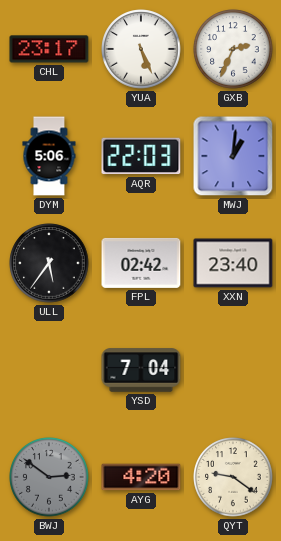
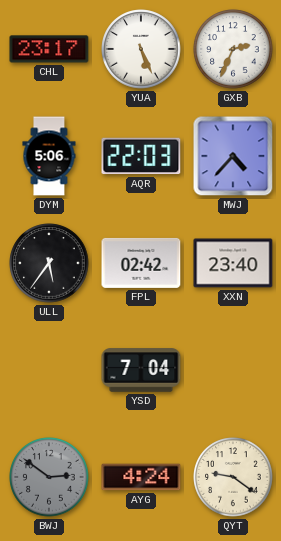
MWJ: 1:01 -> 4:37 (233, 156)
AYG: 4:20 -> 4:24 (141, 477)
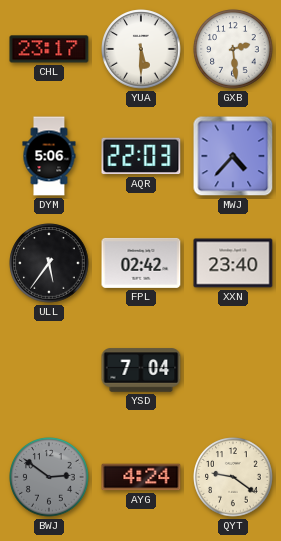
YUA: 5:26 -> 5:30 (141, 49)
GXB: 2:34 -> 2:29 (233, 49)
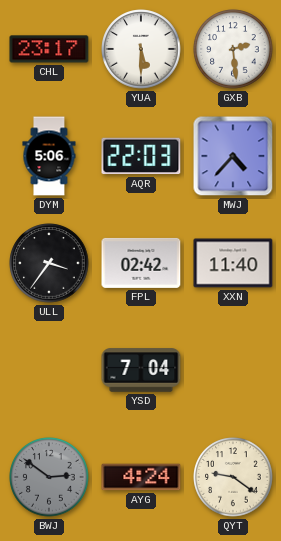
ULL: 5:36 -> 3:36 (49, 263)
XXN: 23:40 -> 11:40 (233, 263)
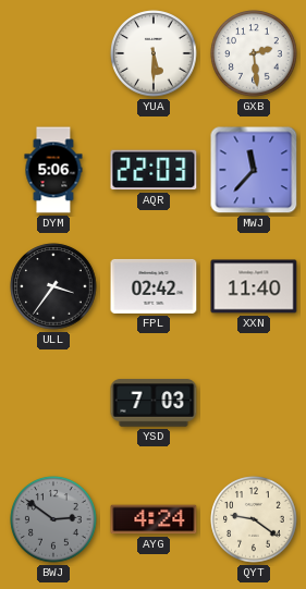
CHL: 23:17 -> none (49, 49)
MWJ: 4:37 -> 11:37 (254, 170)
YSD: 7:04 -> 7:03 (154, 403)
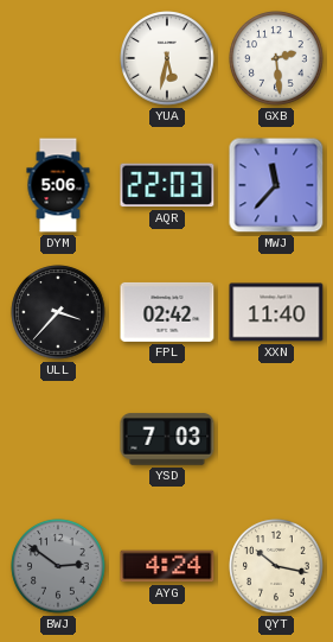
YUA: 5:30 -> 5:32 (167, 58)
ULL: 3:36 -> 3:37 (58, 312)
QYT: 9:21 -> 10:17 (276, 566)
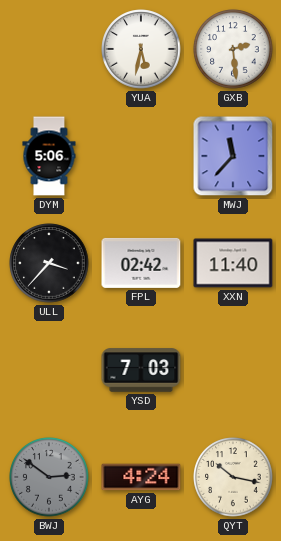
AQR: 22:03 -> none (167, 185)
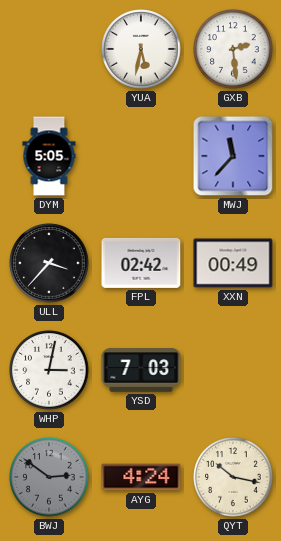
DYM: 5:06 -> 5:05 (49, 156)
XXN: 11:40 -> 00:49 (233, 263)
WHP: none -> 3:02 (49, 370)
